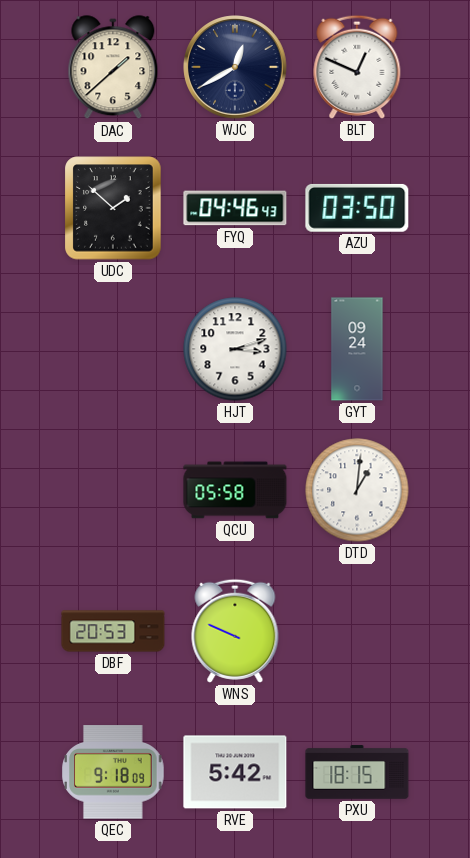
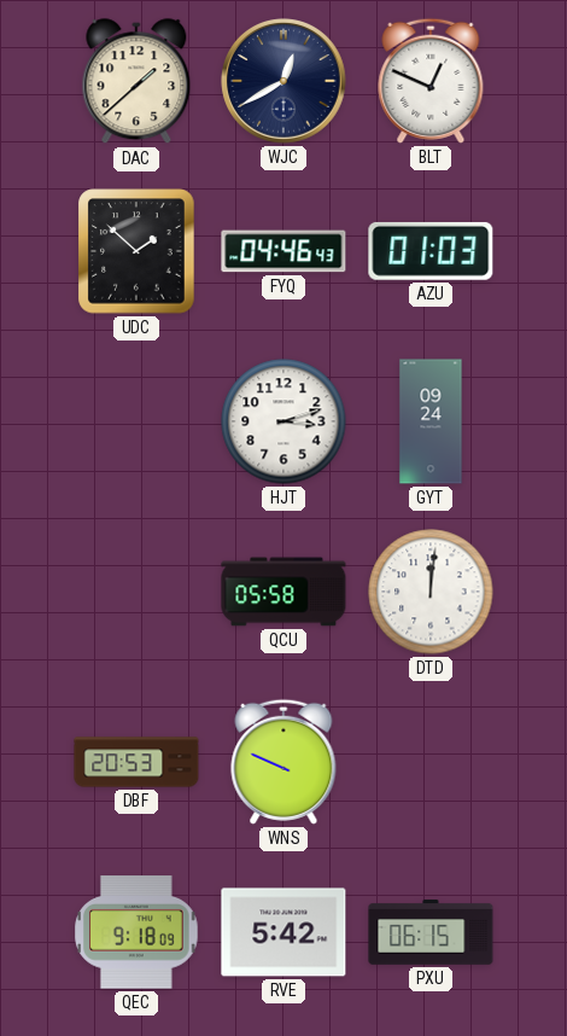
AZU: 03:50 -> 01:03 (431, 251)
DTD: 1:01 -> 12:01 (431, 592)
PXU: 18:15 -> 06:15 (431, 932)
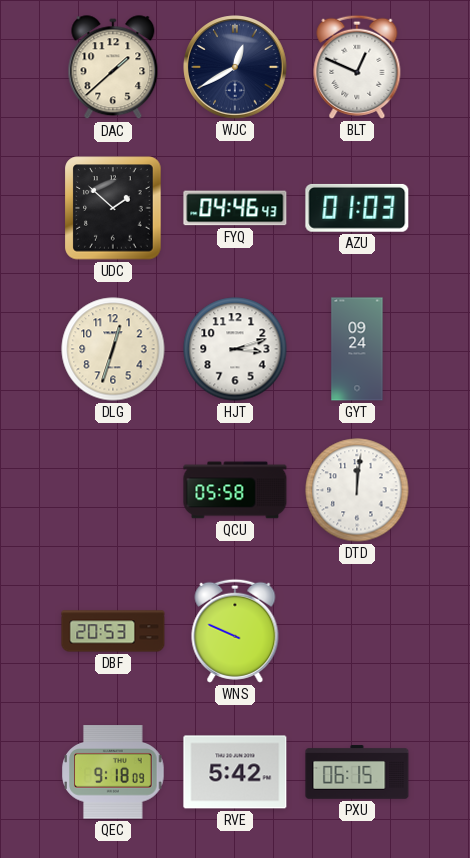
DLG: none -> 12:33 (113, 349)
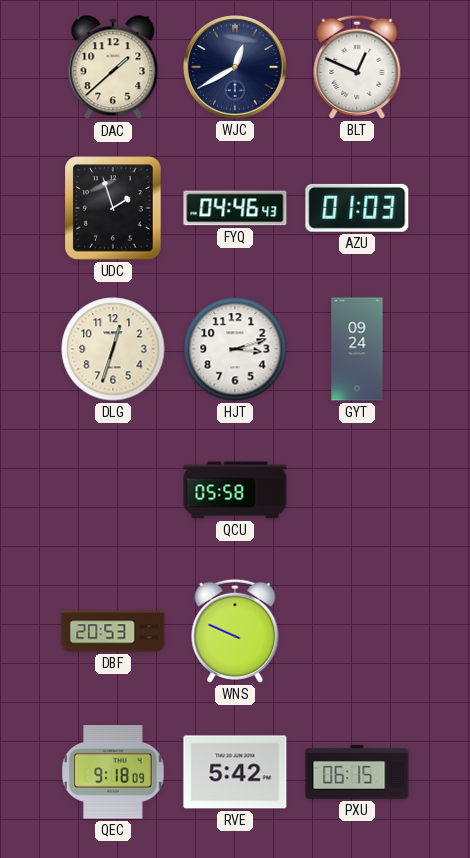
UDC: 1:52 -> 1:57 (113, 208)
DTD: 12:01 -> none (357, 490)
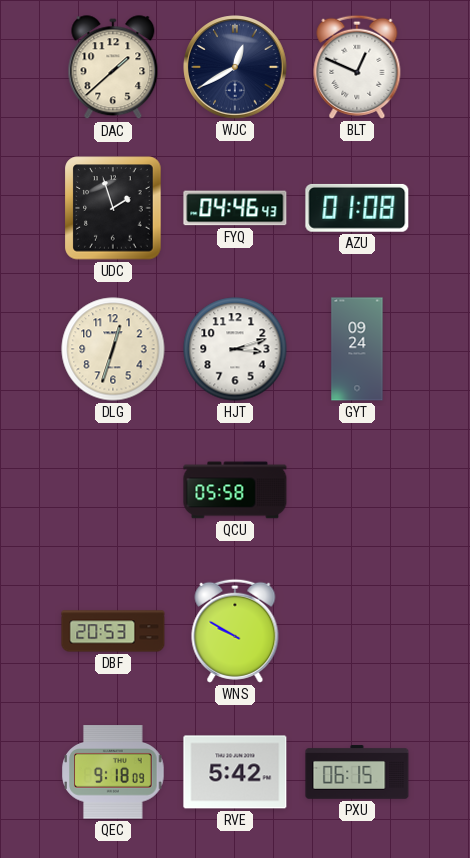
AZU: 01:03 -> 01:08 (357, 208)
WNS: 9:49 -> 9:50 (235, 631)
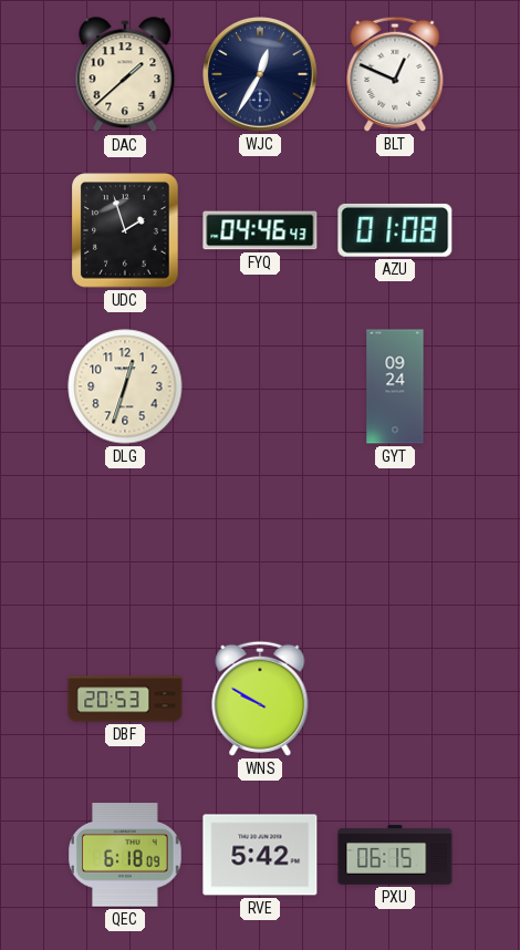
WJC: 12:40 -> 12:35 (260, 74)
HJT: 3:12 -> none (235, 349)
QCU: 05:58 -> none (235, 490)
QEC: 9:18 -> 6:18 (125, 855)
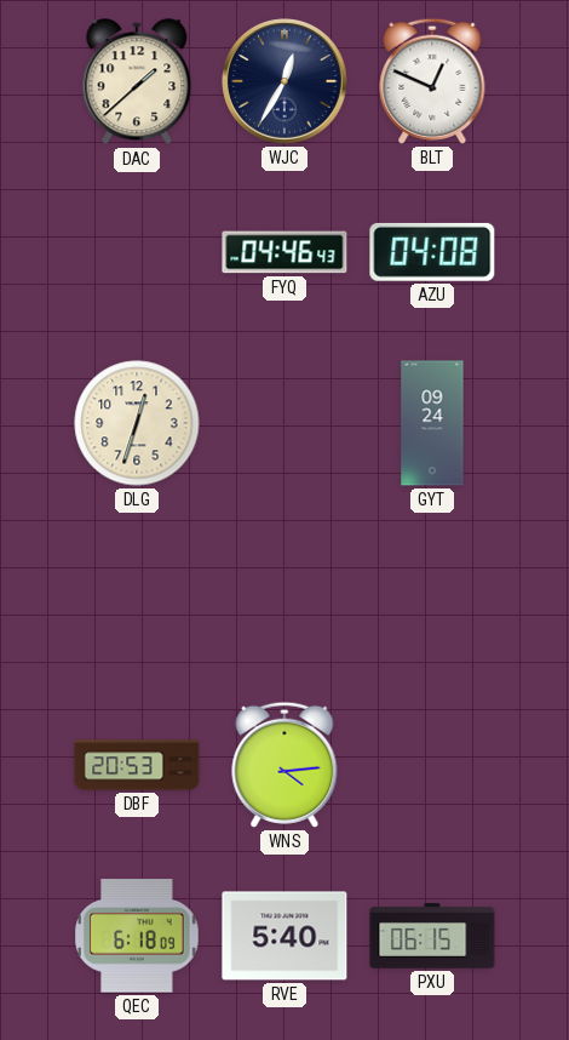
UDC: 1:57 -> none (125, 230)
AZU: 01:08 -> 04:08 (432, 252)
WNS: 9:50 -> 4:14 (284, 765)
RVE: 5:42 -> 5:40 (284, 936)
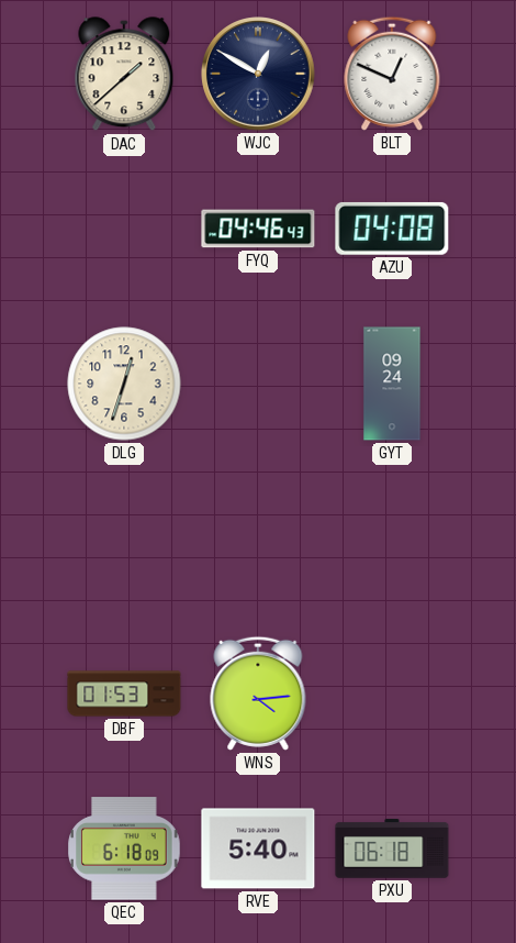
WJC: 12:35 -> 12:50 (258, 74)
DBF: 20:53 -> 01:53 (124, 694)
PXU: 06:15 -> 06:18 (392, 848)
